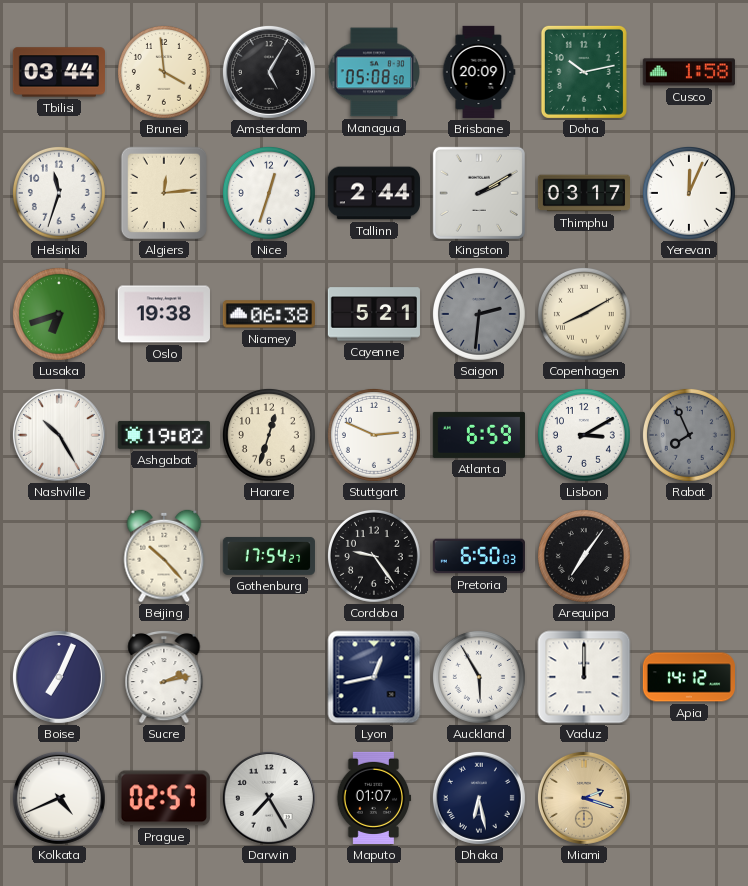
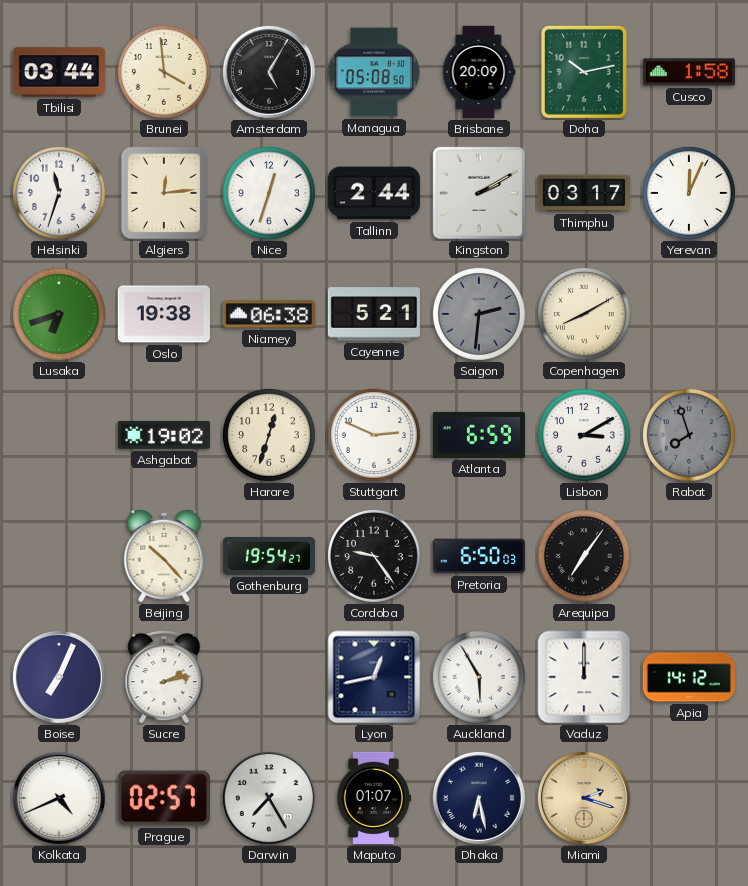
Nashville: 10:25 -> none (59, 435)
Rabat: 7:56 -> 7:57 (689, 435)
Gothenburg: 17:54 -> 19:54 (269, 556)
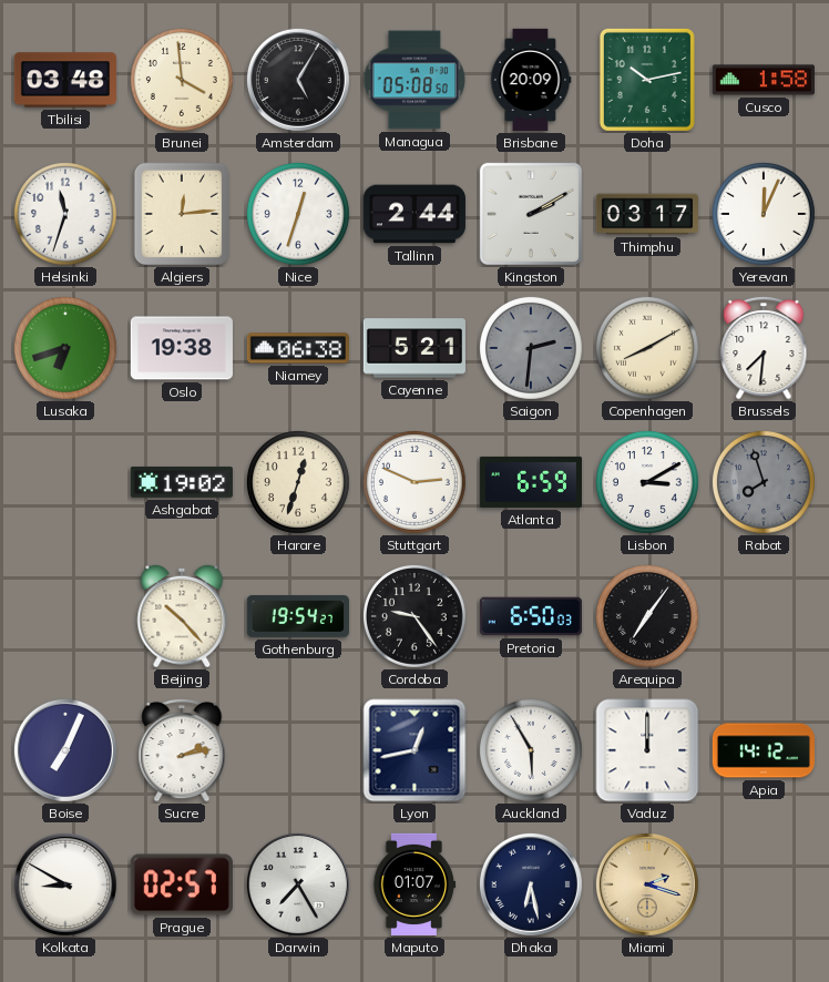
Tbilisi: 03:44 -> 03:48 (65, 80)
Brussels: none -> 7:31 (764, 348)
Kolkata: 4:41 -> 8:50 (65, 884)
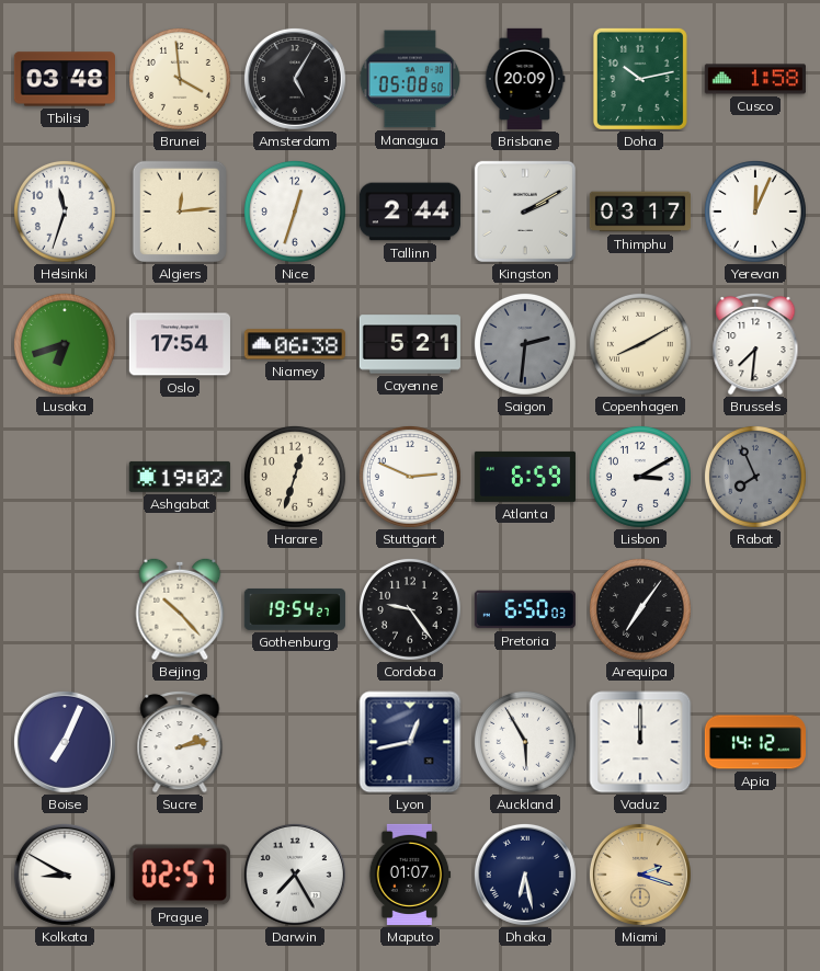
Oslo: 19:38 -> 17:54 (180, 344)
Rabat: 7:57 -> 7:56 (755, 477)
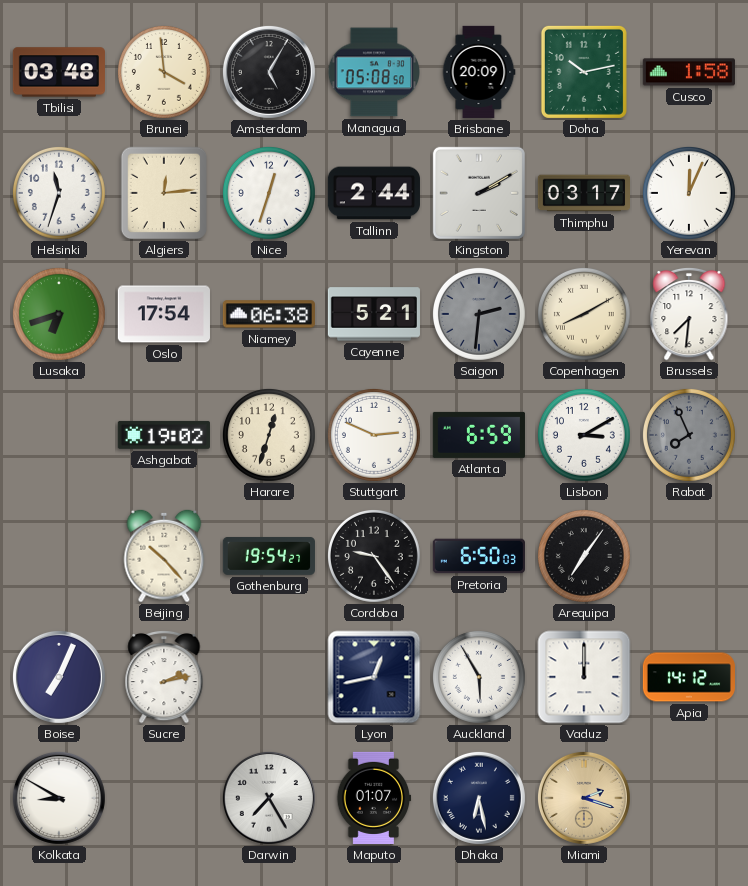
Prague: 02:57 -> none (180, 875)
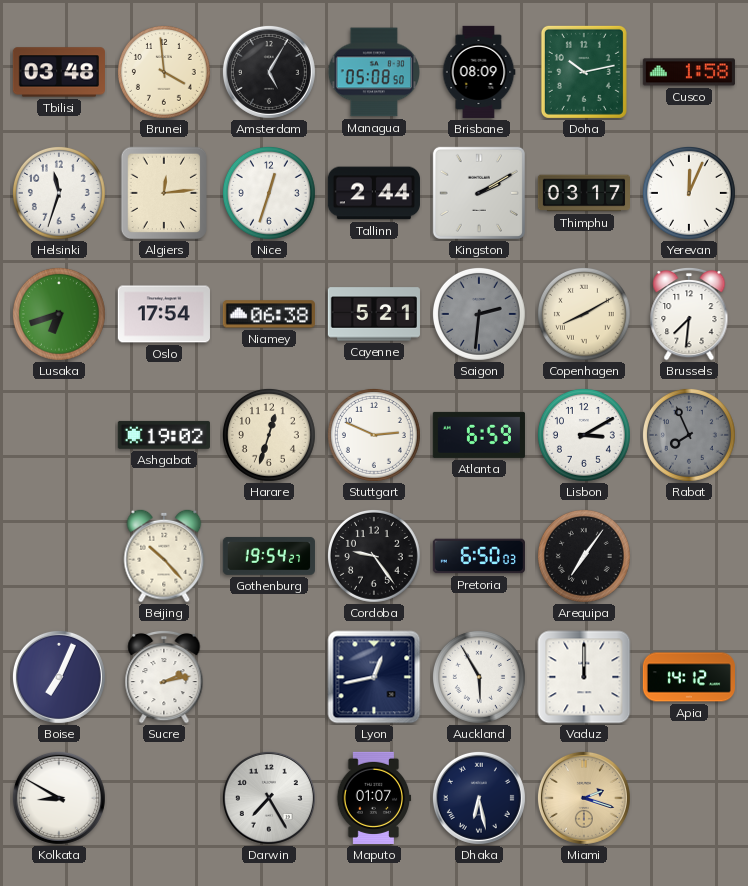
Brisbane: 20:09 -> 08:09 (479, 72)
